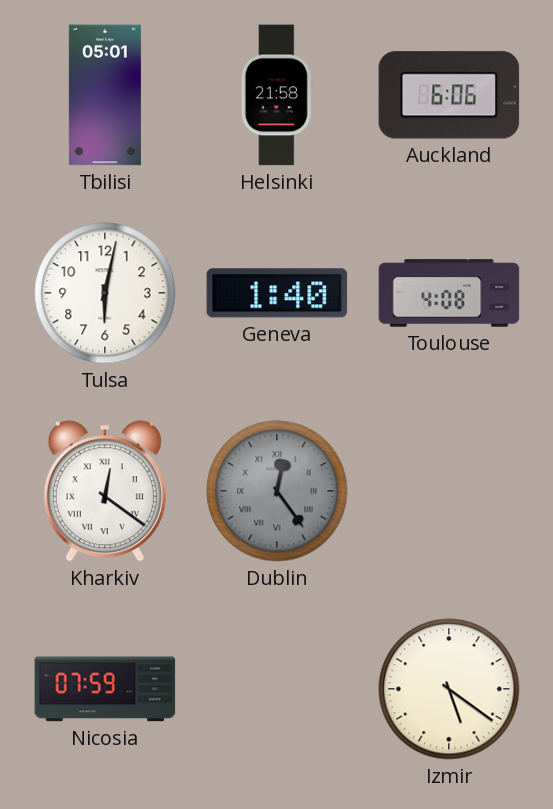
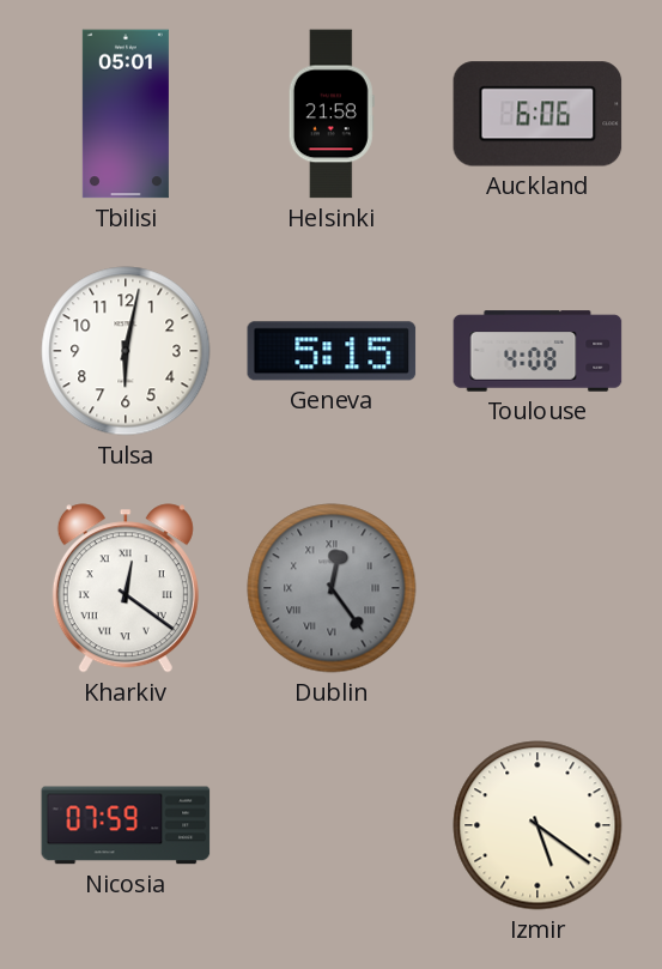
Geneva: 1:40 -> 5:15 (332, 351)
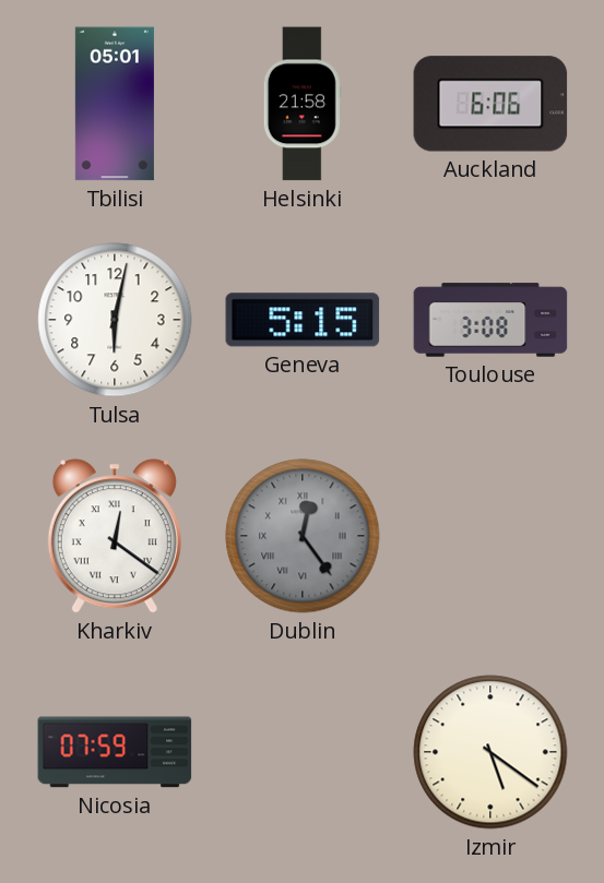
Toulouse: 4:08 -> 3:08 (490, 320)
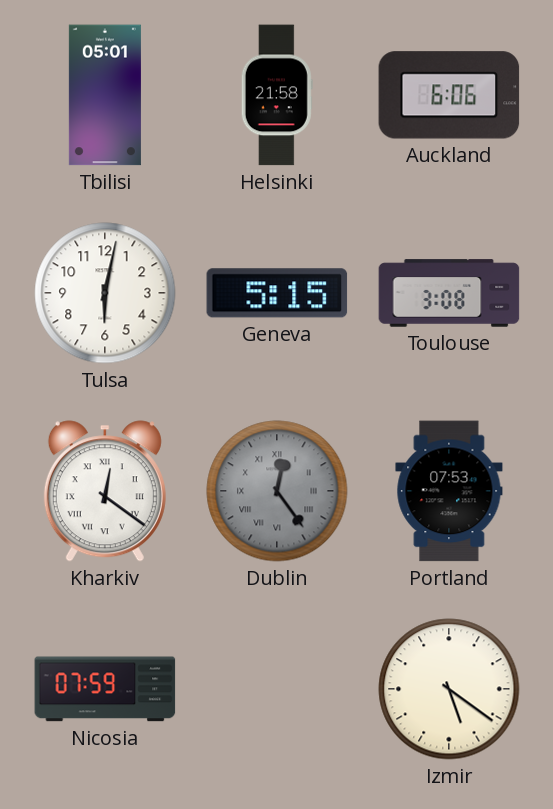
Portland: none -> 07:53 (449, 491)
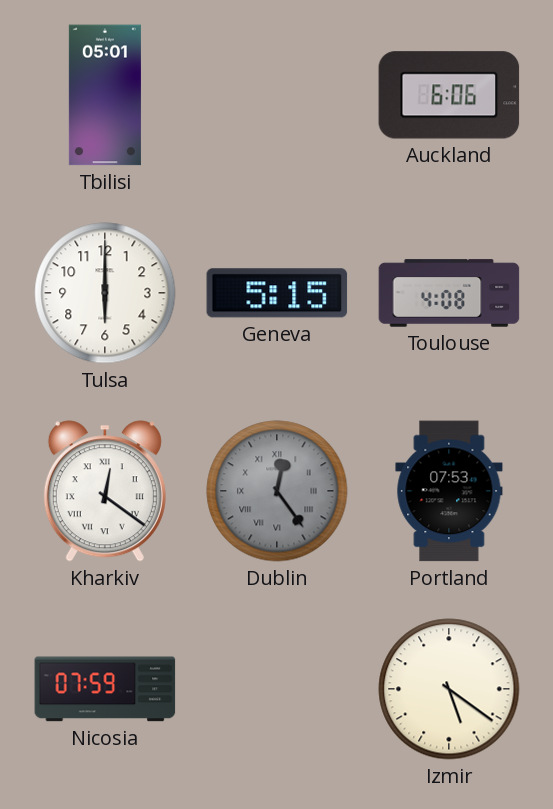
Helsinki: 21:58 -> none (277, 95)
Tulsa: 6:02 -> 6:00 (105, 293)
Toulouse: 3:08 -> 4:08 (449, 293)
